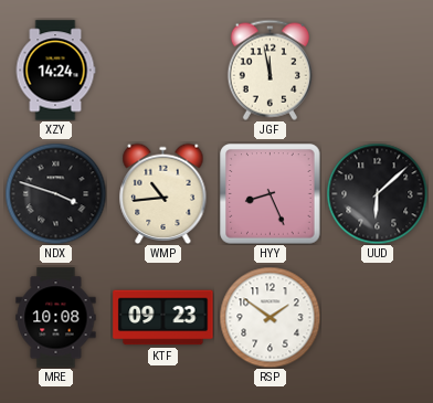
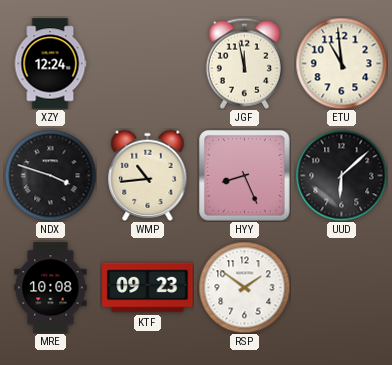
XZY: 14:24 -> 12:24 (50, 64)
ETU: none -> 10:59 (341, 63)
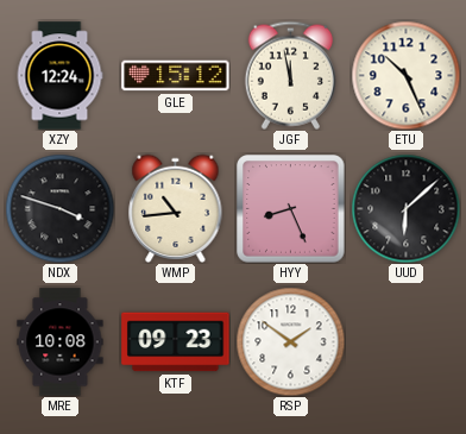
GLE: none -> 15:12 (176, 76)
ETU: 10:59 -> 10:26 (405, 75)
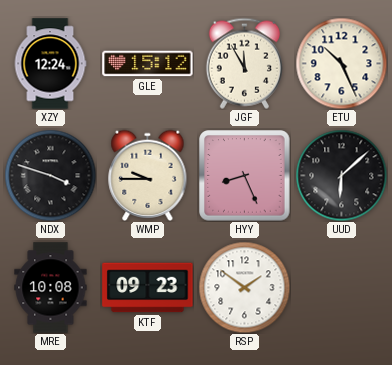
JGF: 11:58 -> 11:55 (244, 63)
WMP: 10:44 -> 9:45 (148, 175)
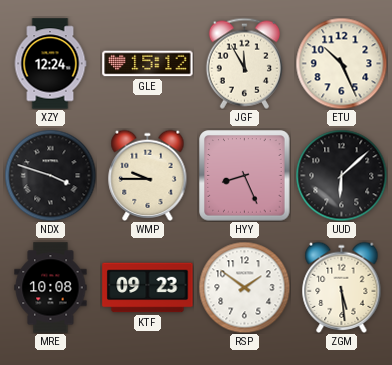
ZGM: none -> 5:29 (342, 287)
